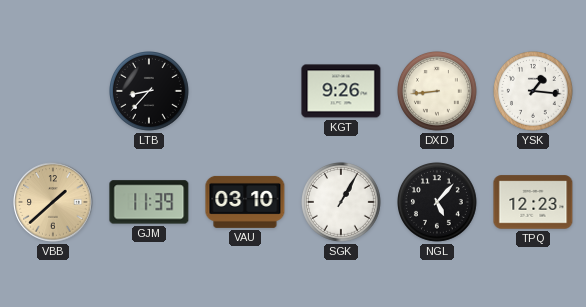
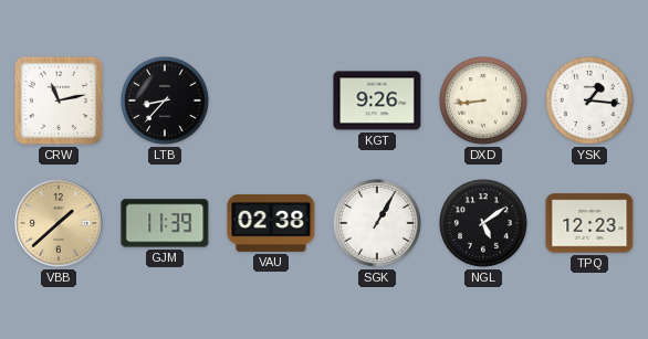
CRW: none -> 11:13 (59, 100)
VAU: 03:10 -> 02:38 (271, 223)
NGL: 5:07 -> 5:09 (484, 224)
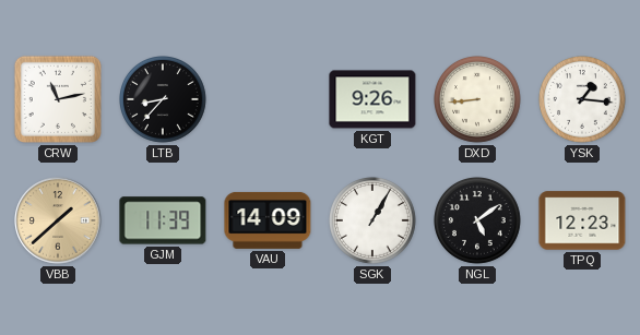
VAU: 02:38 -> 14:09 (268, 220)
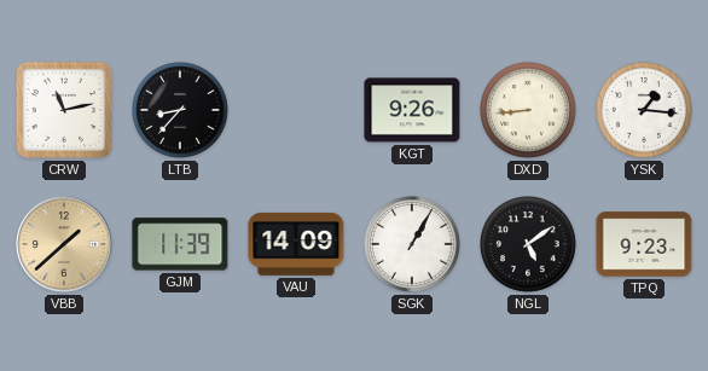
TPQ: 12:23 -> 9:23 (644, 244)
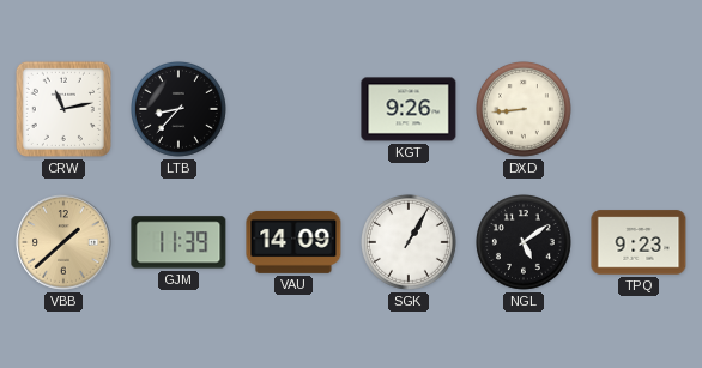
YSK: 1:16 -> none (645, 111)
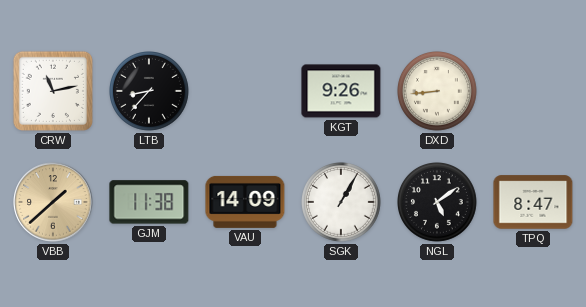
GJM: 11:39 -> 11:38 (149, 202)
TPQ: 9:23 -> 8:47 (533, 202)
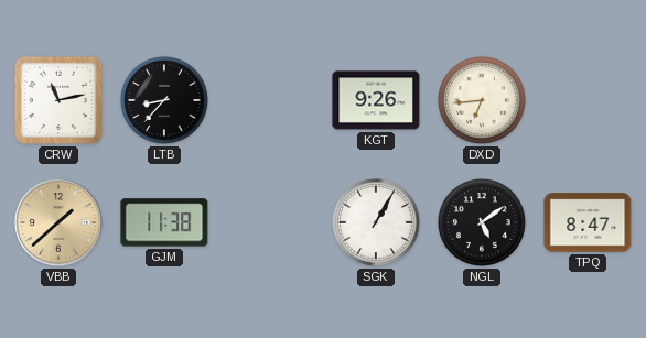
DXD: 8:44 -> 6:44 (483, 101)
VAU: 14:09 -> none (245, 202)
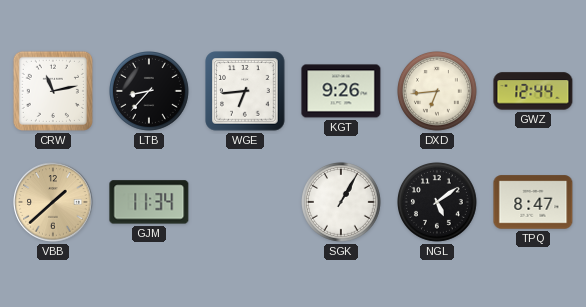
WGE: none -> 6:44 (245, 91)
GWZ: none -> 12:44 (533, 91)
GJM: 11:38 -> 11:34 (149, 202)
